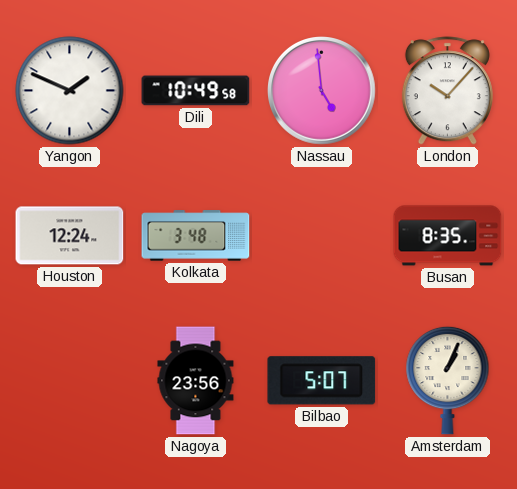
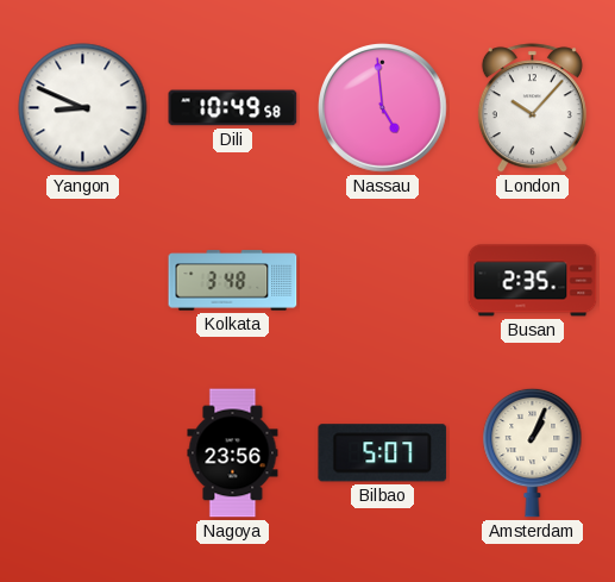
Yangon: 1:49 -> 8:49 (83, 108)
Houston: 12:24 -> none (70, 236)
Busan: 8:35 -> 2:35 (533, 281)
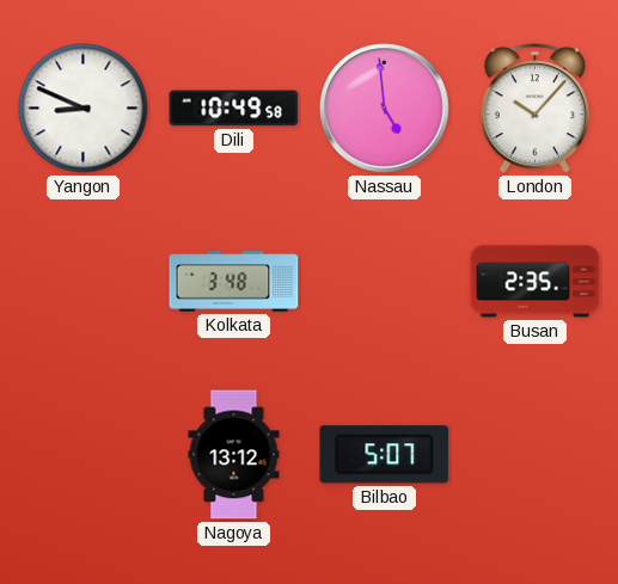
Nagoya: 23:56 -> 13:12 (234, 455)
Amsterdam: 1:04 -> none (533, 452)
